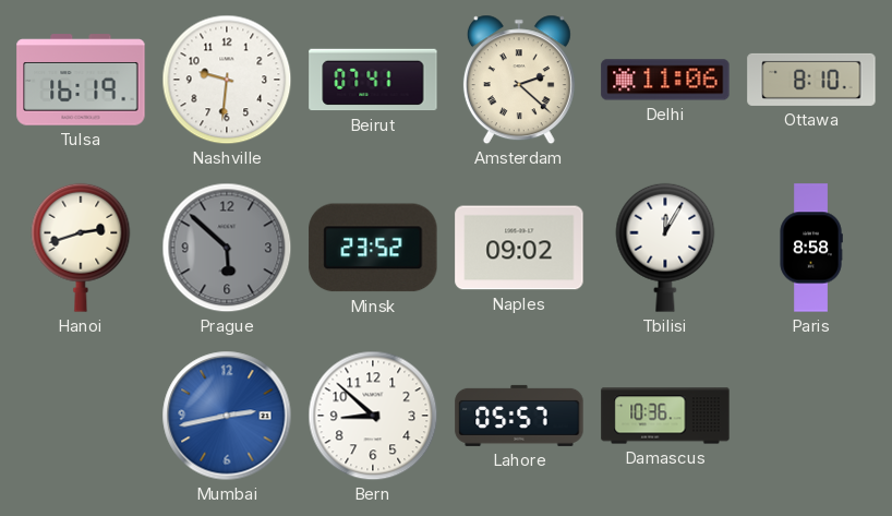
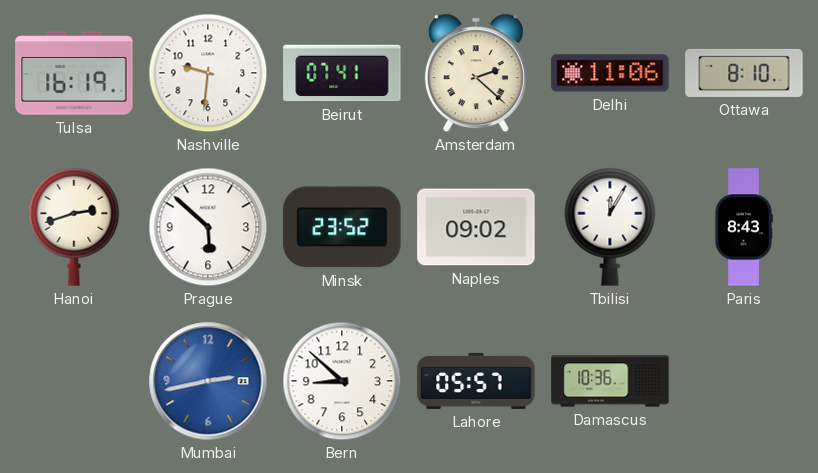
Prague dial: grey -> white (208, 227)
Paris: 8:58 -> 8:43 (744, 227)
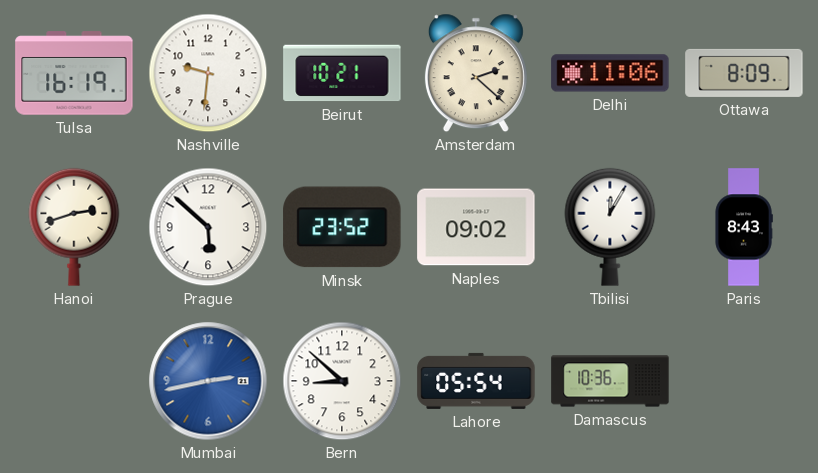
Beirut: 07:41 -> 10:21 (342, 73)
Ottawa: 8:10 -> 8:09 (744, 73)
Lahore: 05:57 -> 05:54 (476, 381)
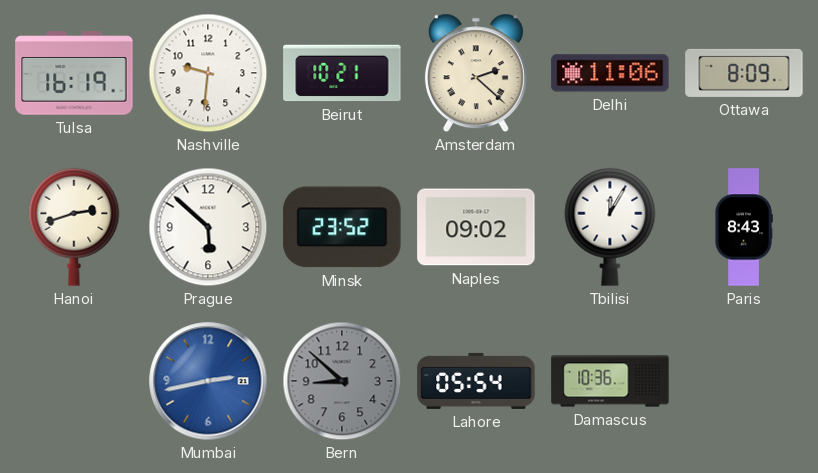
Bern dial: white -> grey (342, 381)
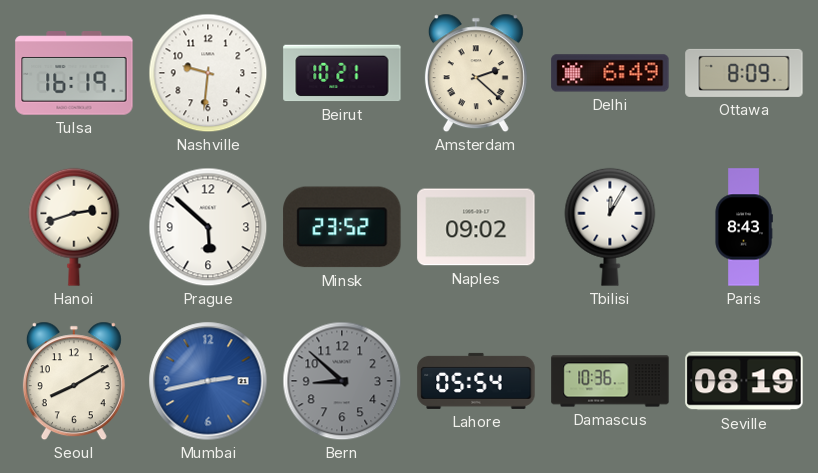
Delhi: 11:06 -> 6:49 (610, 73)
Seoul: none -> 8:10 (74, 381)
Seville: none -> 08:19 (744, 381)
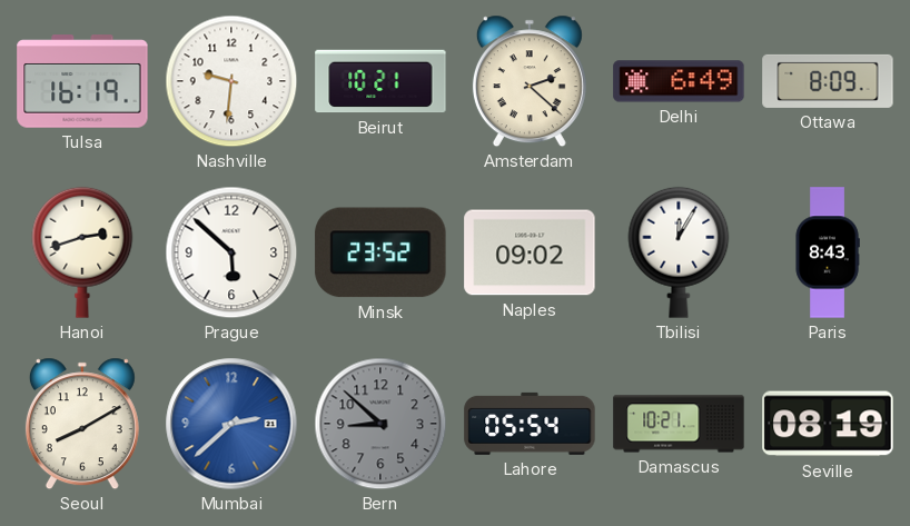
Mumbai: 2:43 -> 2:38 (231, 424)
Damascus: 10:36 -> 10:21 (679, 424)
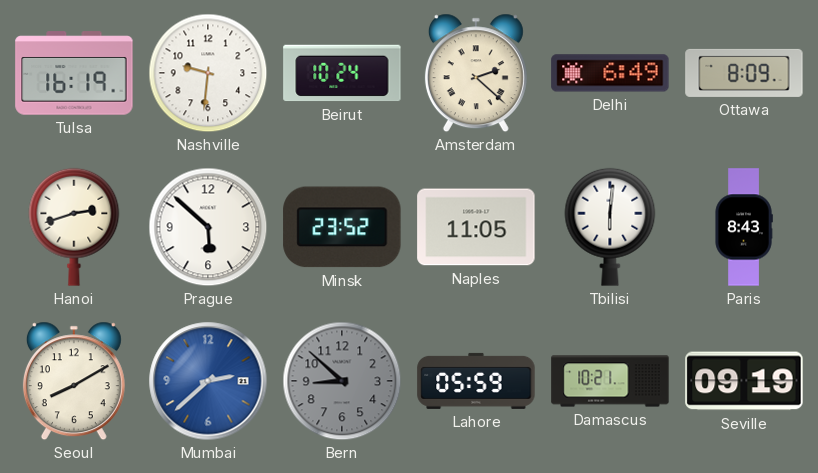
Beirut: 10:21 -> 10:24 (342, 73)
Naples: 09:02 -> 11:05 (476, 227)
Tbilisi: 12:05 -> 6:01 (610, 227)
Lahore: 05:54 -> 05:59 (476, 381)
Seville: 08:19 -> 09:19 (744, 381)
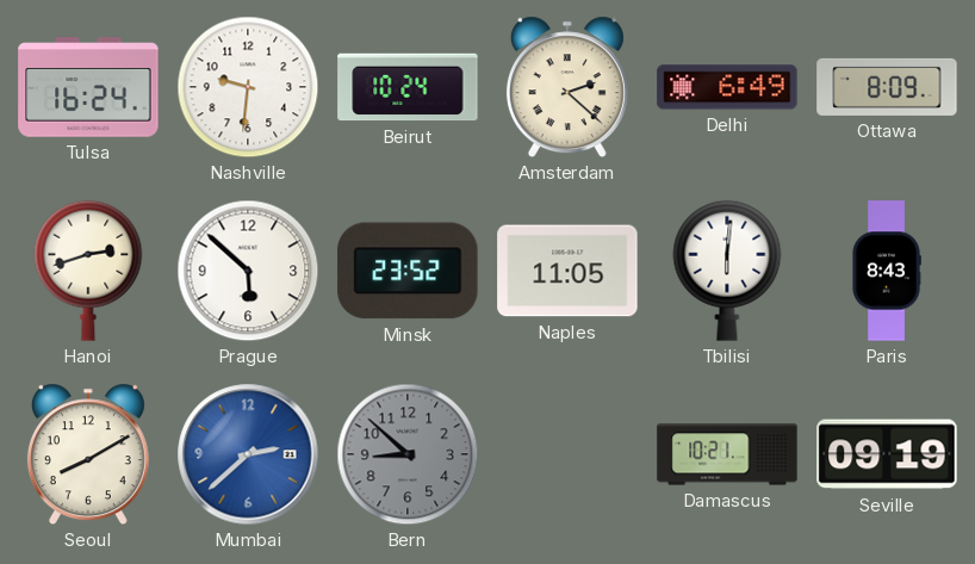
Tulsa: 16:19 -> 16:24 (88, 87)
Lahore: 05:59 -> none (476, 381)
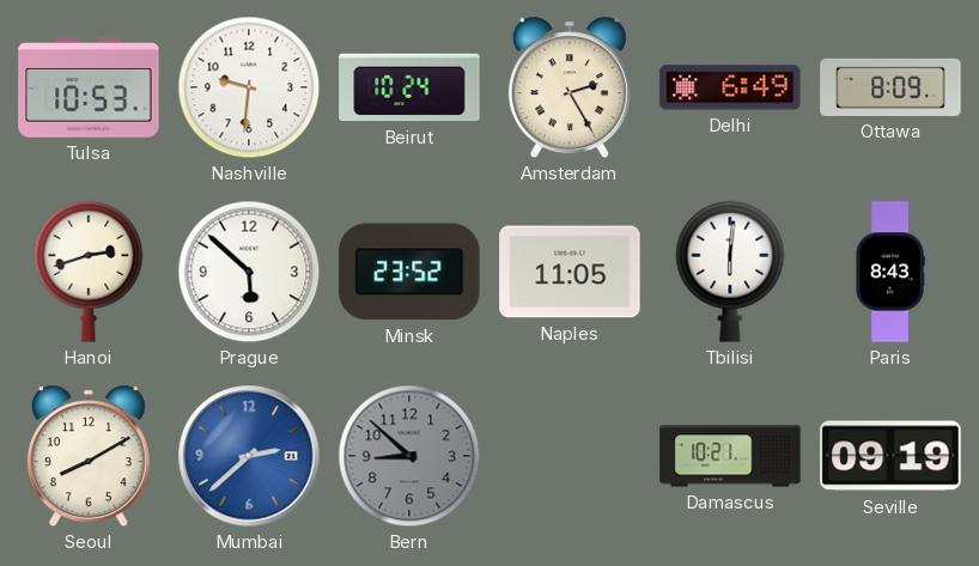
Tulsa: 16:24 -> 10:53 (89, 87)
Amsterdam: 2:22 -> 2:25 (570, 87)
